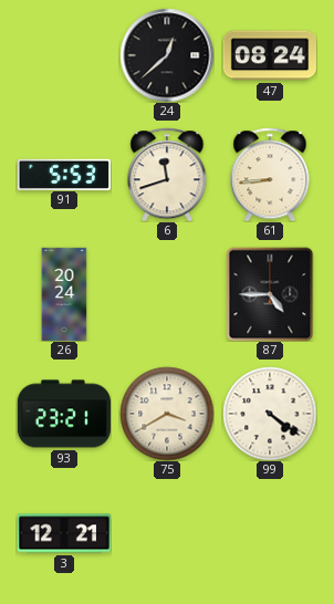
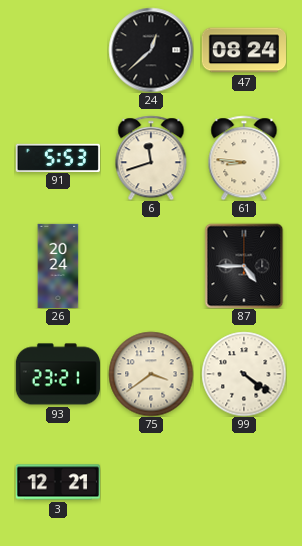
61: 8:44 -> 8:46 (244, 158)
75: 3:40 -> 3:39 (151, 374)
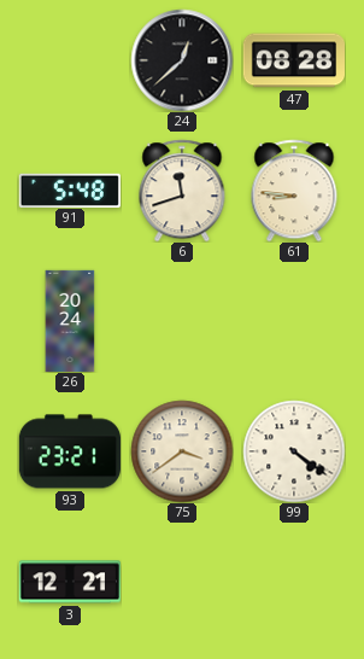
47: 08:24 -> 08:28 (293, 60)
91: 5:53 -> 5:48 (70, 189)
87: 4:45 -> none (244, 266)
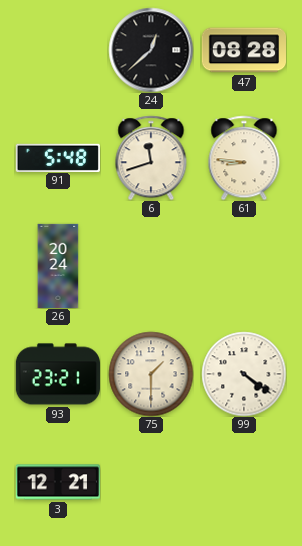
75: 3:39 -> 1:30 (151, 374)
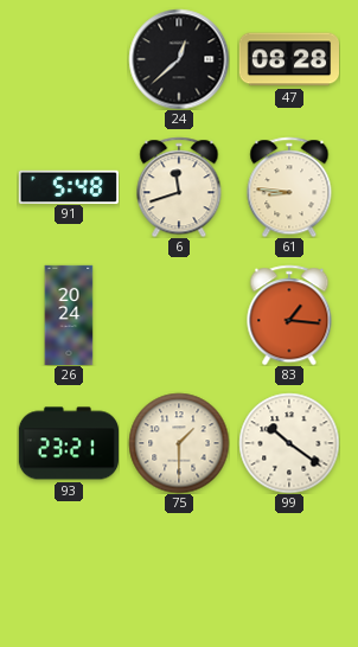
83: none -> 1:16 (289, 315)
99: 4:21 -> 10:21 (289, 443)
3: 12:21 -> none (58, 482)
